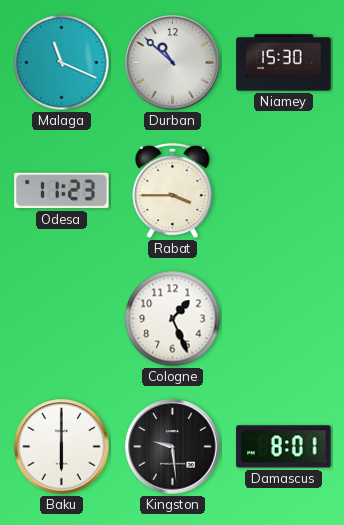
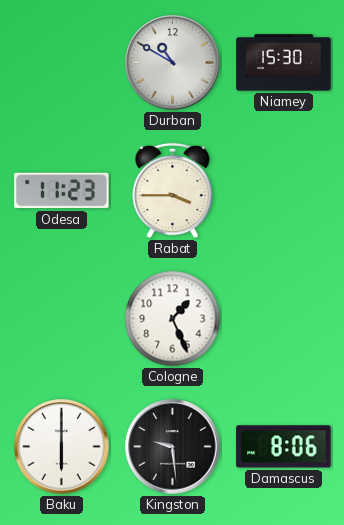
Malaga: 11:19 -> none (62, 63)
Durban: 10:52 -> 10:50 (173, 63)
Damascus: 8:01 -> 8:06 (284, 447)
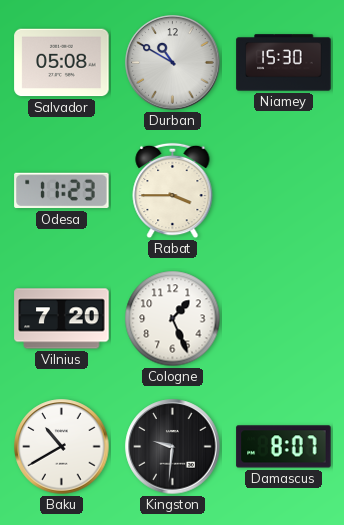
Salvador: none -> 05:08 (62, 63)
Vilnius: none -> 7:20 (62, 319)
Baku: 6:00 -> 10:40 (62, 447)
Kingston: 9:29 -> 9:31 (173, 447)
Damascus: 8:06 -> 8:07 (284, 447)
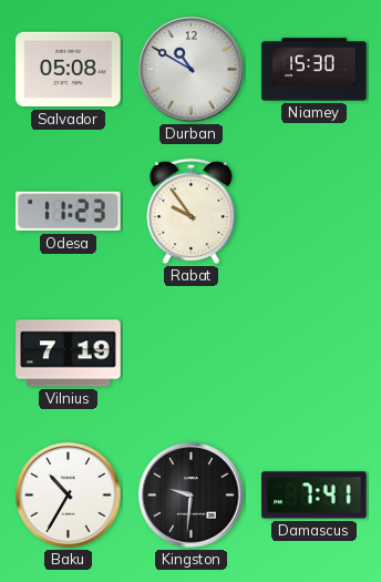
Rabat: 3:45 -> 9:54 (192, 212)
Vilnius: 7:20 -> 7:19 (69, 354)
Cologne: 1:26 -> none (173, 319)
Baku: 10:40 -> 10:35 (69, 496)
Damascus: 8:07 -> 7:41 (315, 496)
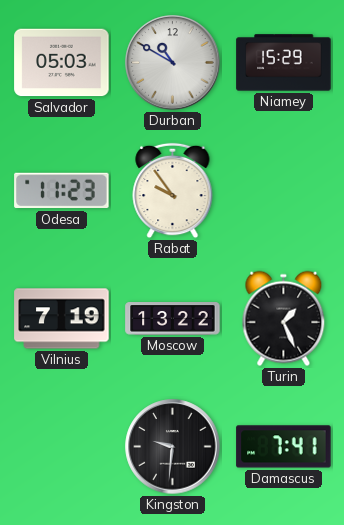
Salvador: 05:08 -> 05:03 (62, 63)
Niamey: 15:30 -> 15:29 (284, 63)
Moscow: none -> 13:22 (173, 319)
Turin: none -> 1:26 (284, 319)
Baku: 10:35 -> none (69, 496)
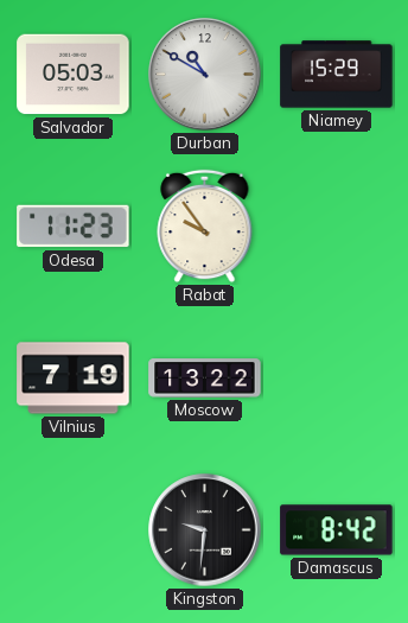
Turin: 1:26 -> none (284, 319)
Damascus: 7:41 -> 8:42 (337, 530)
